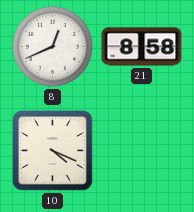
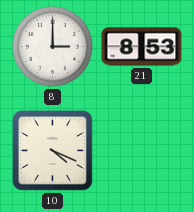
8: 12:41 -> 3:00 (53, 47)
21: 8:58 -> 8:53 (142, 47)
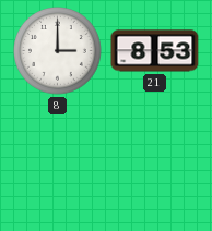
10: 4:19 -> none (52, 150)
